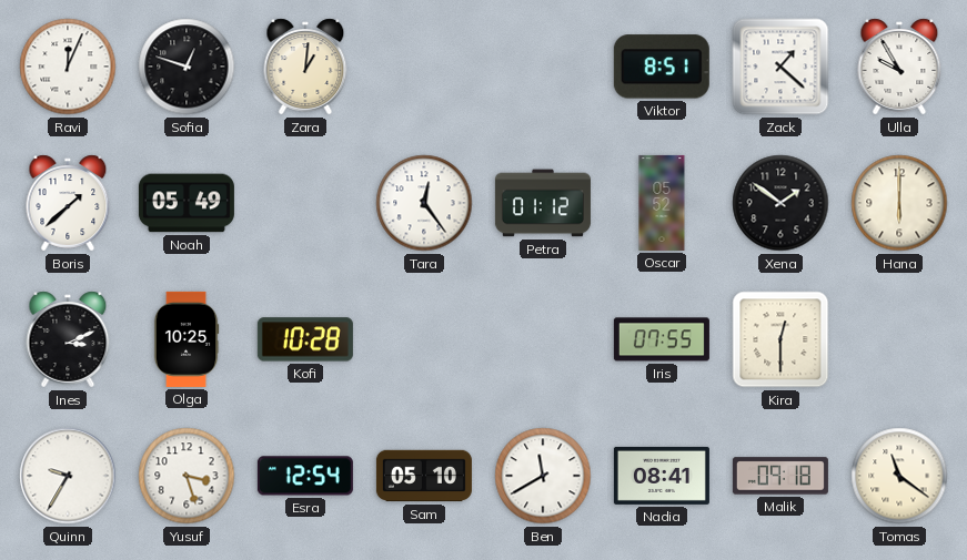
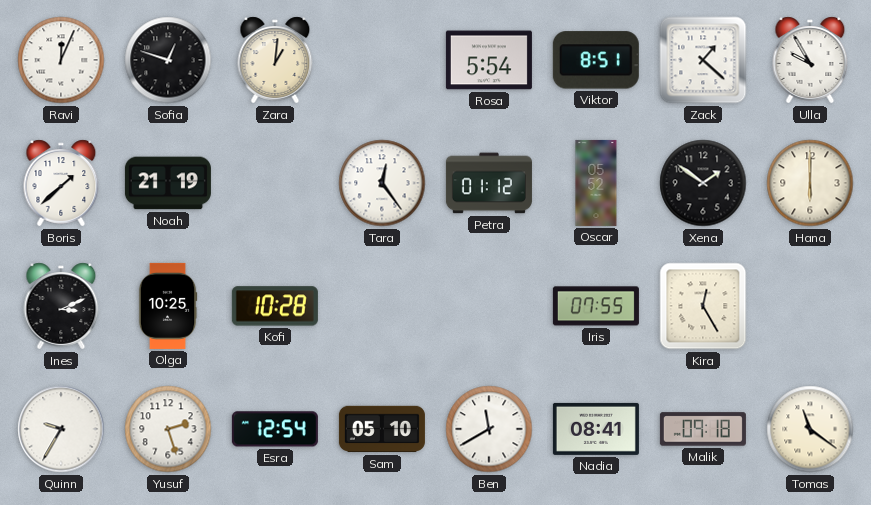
Rosa: none -> 5:54 (489, 60)
Noah: 05:49 -> 21:19 (168, 183)
Kira: 12:30 -> 12:25 (703, 306)
Yusuf: 3:27 -> 2:27 (168, 429)
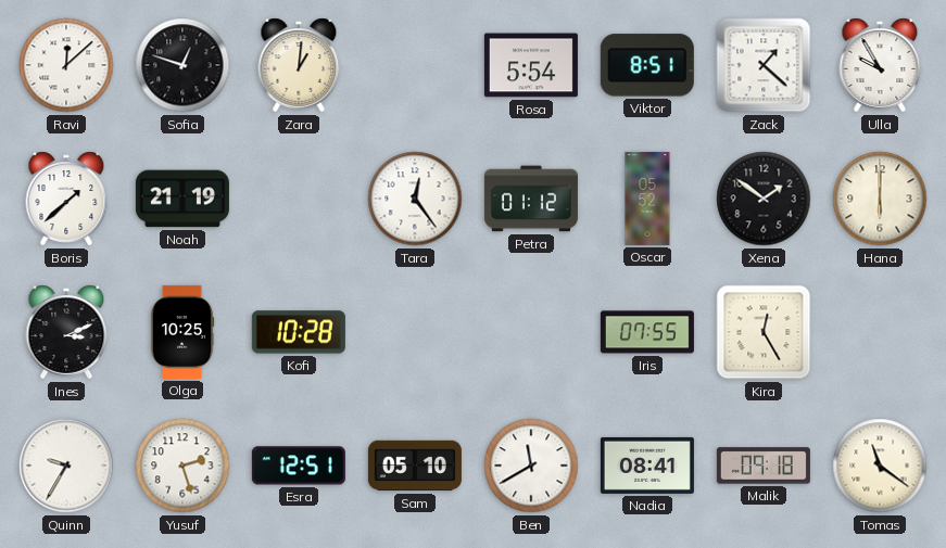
Ravi: 12:04 -> 12:08 (66, 65)
Esra: 12:54 -> 12:51 (299, 466)
